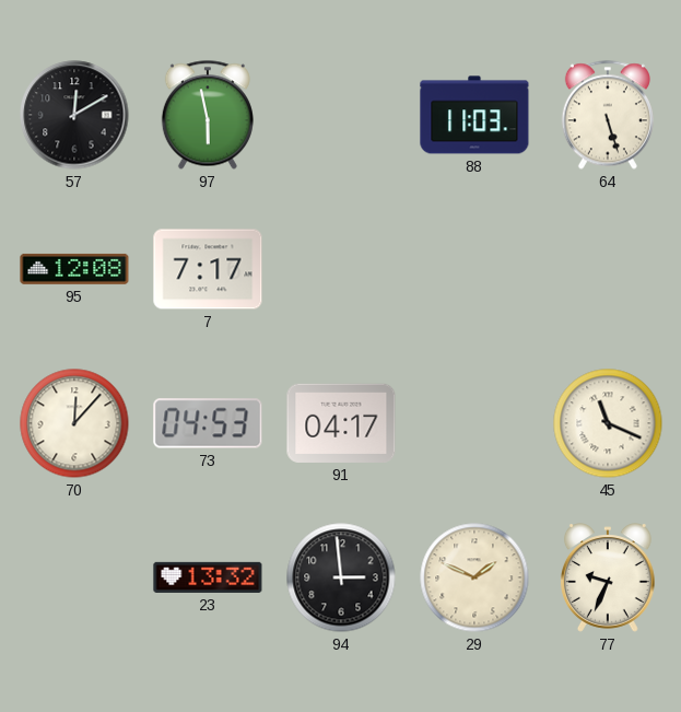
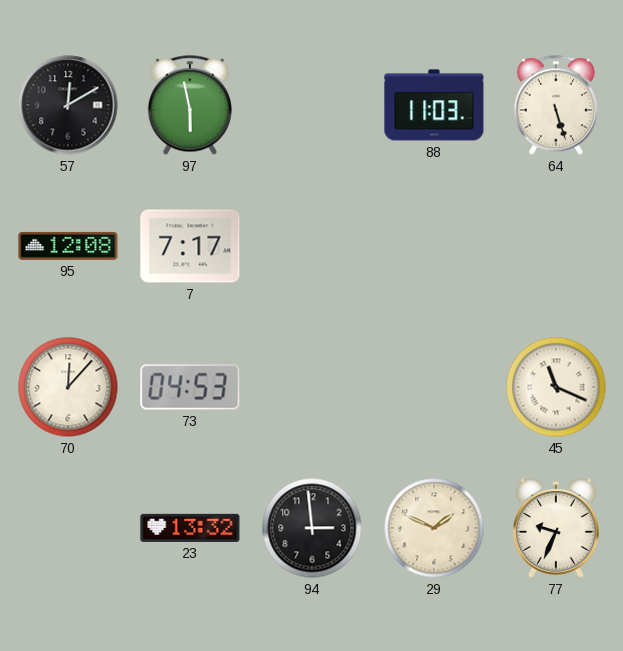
91: 04:17 -> none (341, 423)
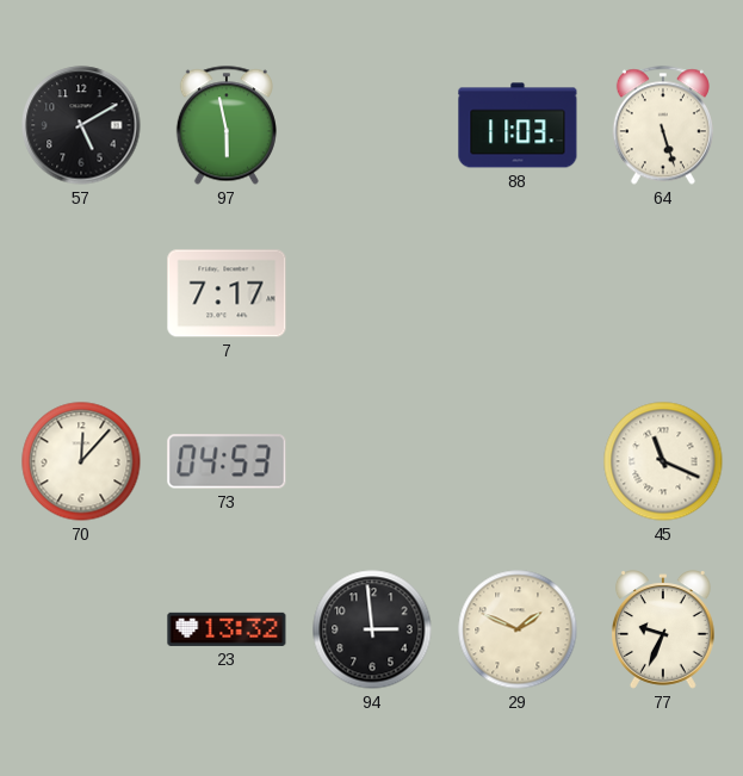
57: 12:10 -> 5:10 (81, 125)
95: 12:08 -> none (68, 246)
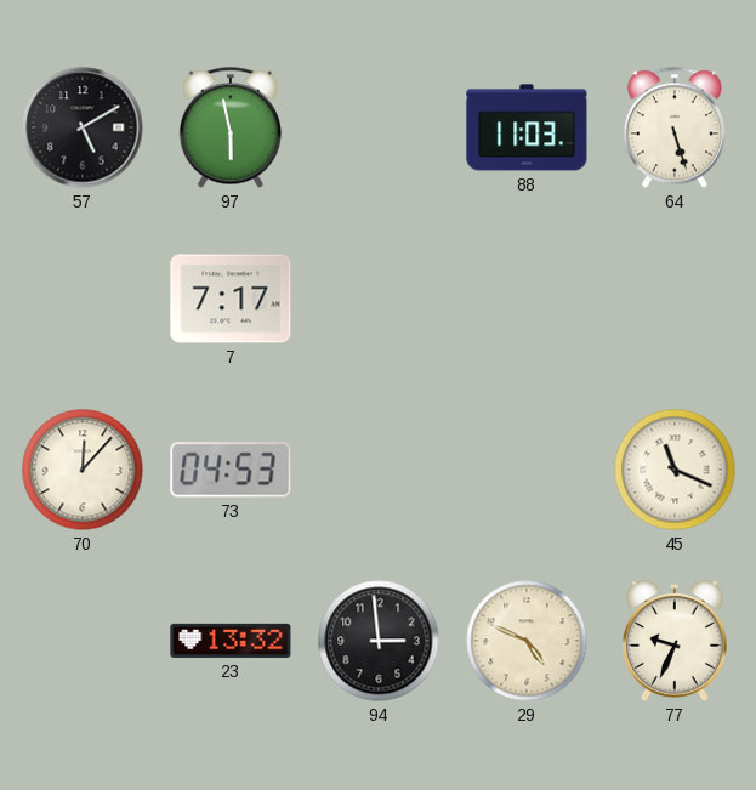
29: 1:49 -> 4:49 (527, 641)
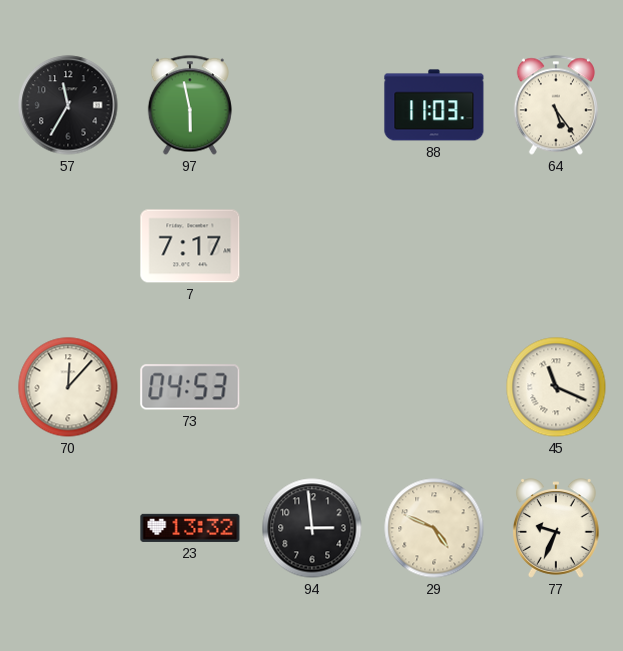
57: 5:10 -> 11:35 (68, 105)
64: 5:27 -> 5:24 (556, 105)
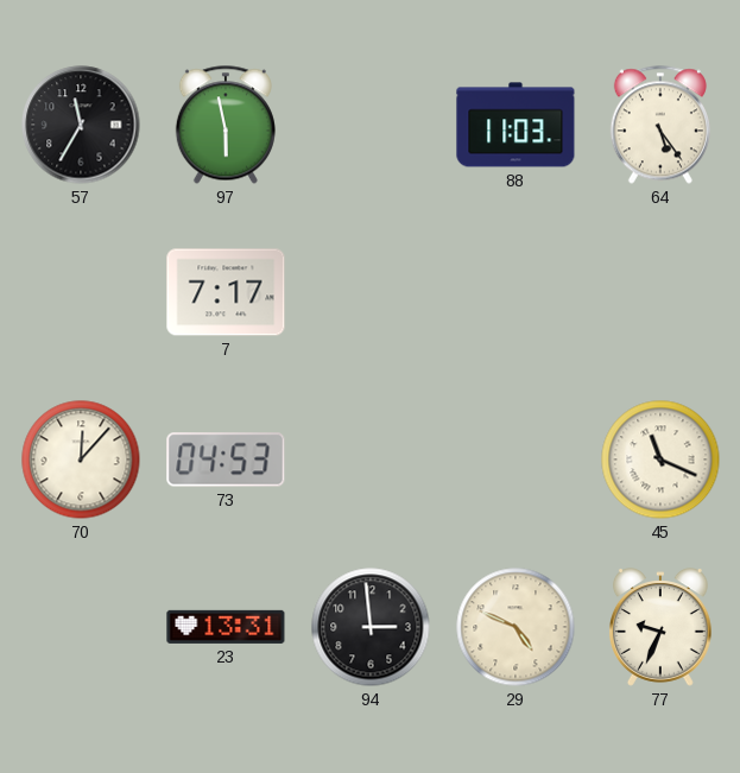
23: 13:32 -> 13:31 (226, 627)
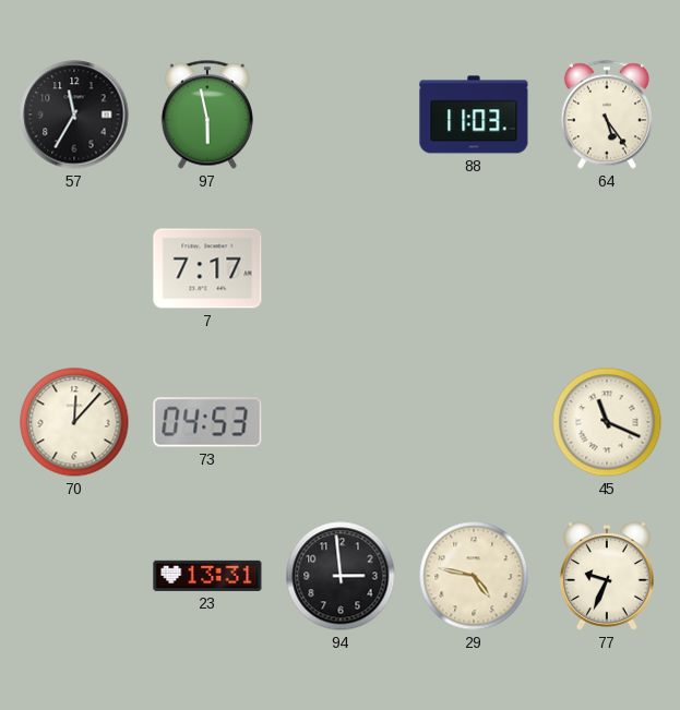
29: 4:49 -> 4:47 (474, 576)
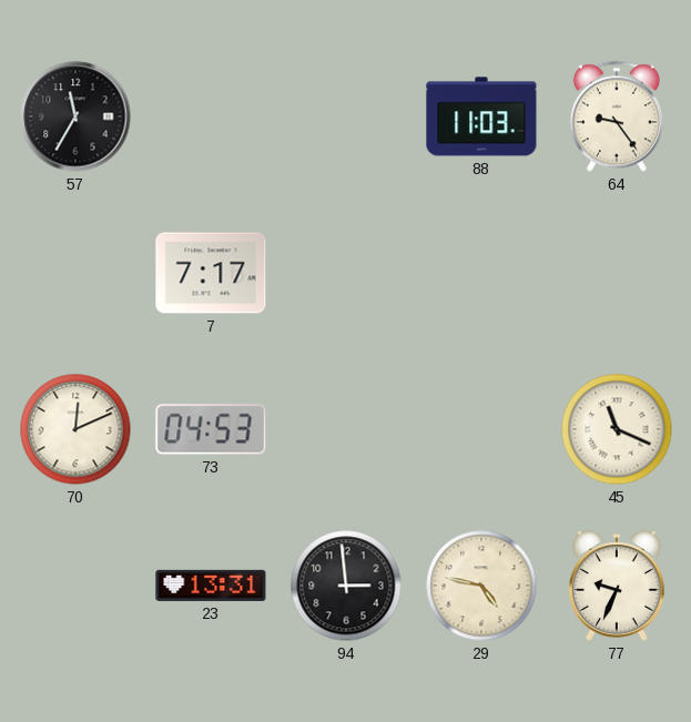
97: 5:58 -> none (207, 115)
64: 5:24 -> 9:24 (617, 116)
70: 12:07 -> 12:11 (75, 429)
